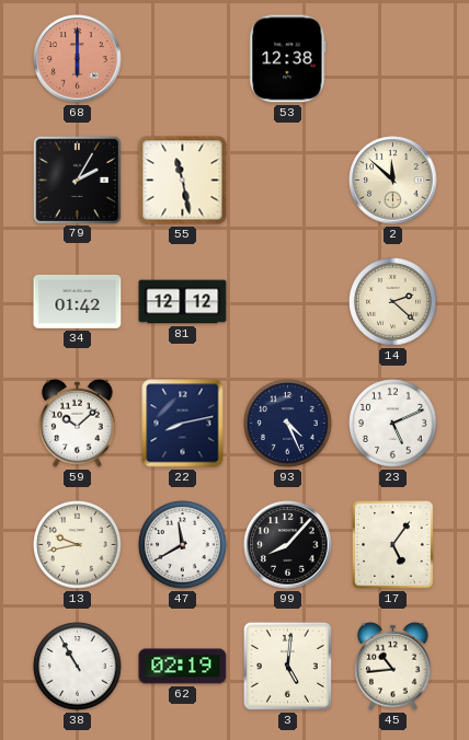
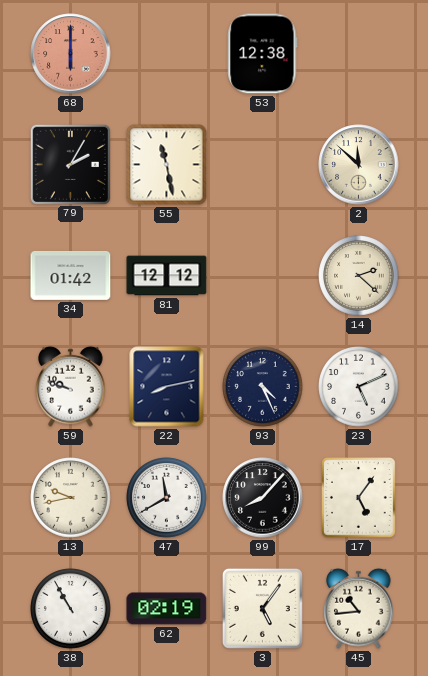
59: 10:08 -> 9:48 (71, 386)
3: 5:01 -> 5:06 (262, 608)
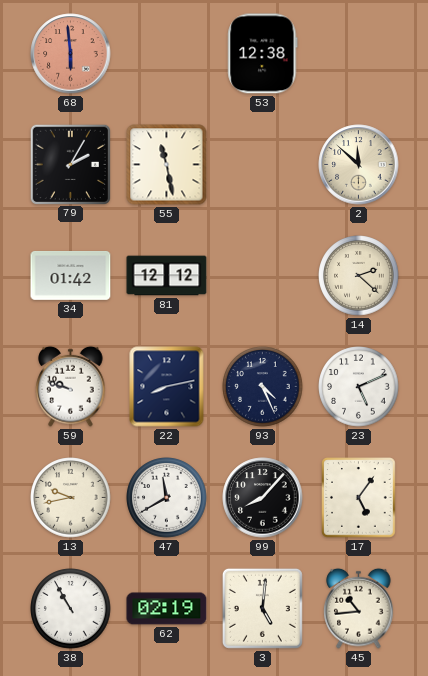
68: 6:00 -> 5:59 (71, 54)
3: 5:06 -> 5:01 (262, 608)
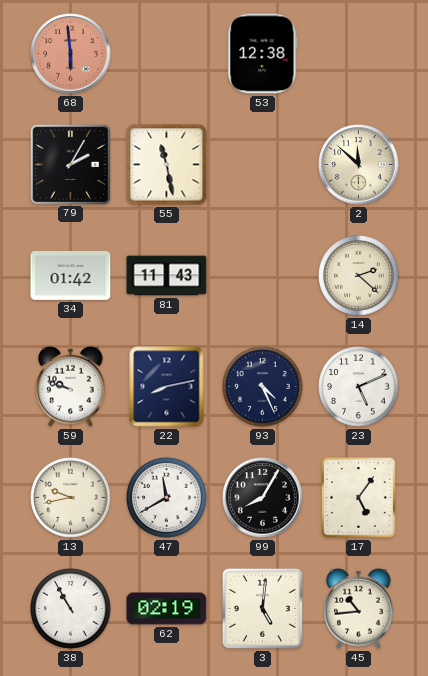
81: 12:12 -> 11:43 (167, 276)
99: 8:07 -> 8:05 (263, 498)
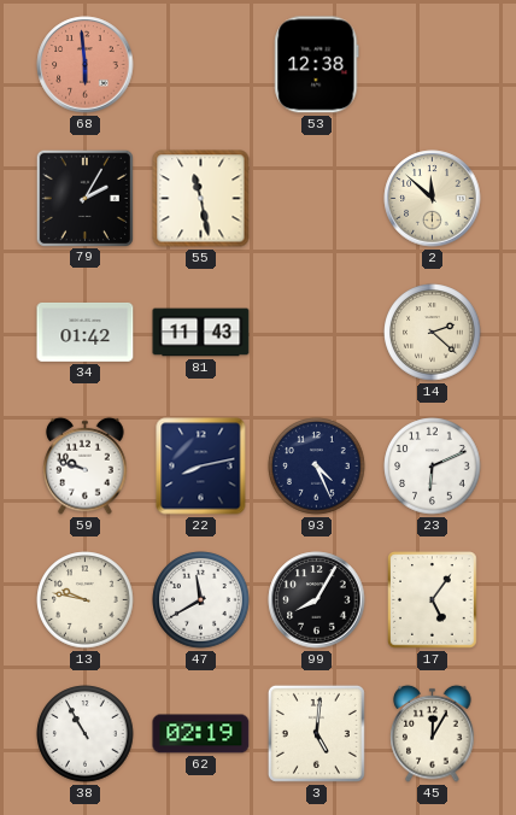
23: 5:11 -> 6:11 (433, 467)
13: 9:43 -> 9:47 (86, 600)
45: 10:44 -> 12:05 (433, 733)
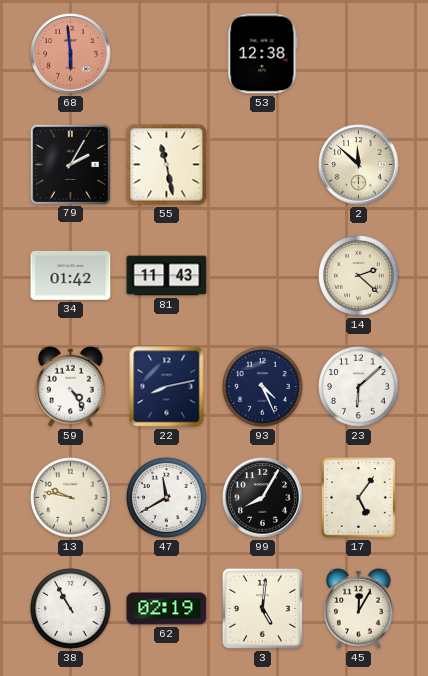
59: 9:48 -> 4:24 (71, 386)
23: 6:11 -> 6:08 (359, 387)
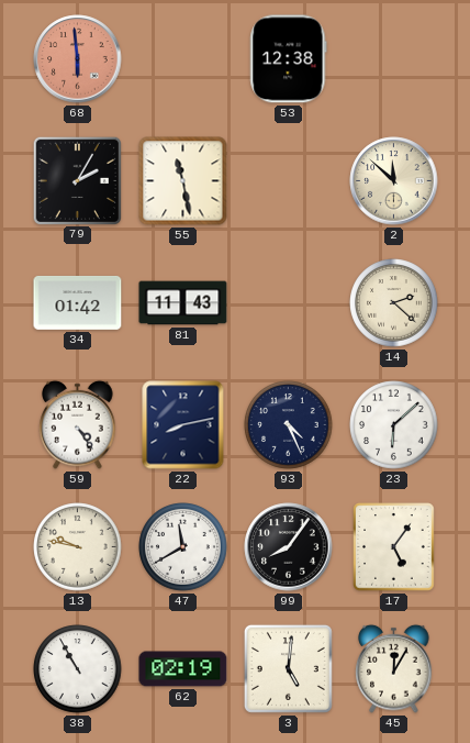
99: 8:05 -> 8:06 (289, 547)
